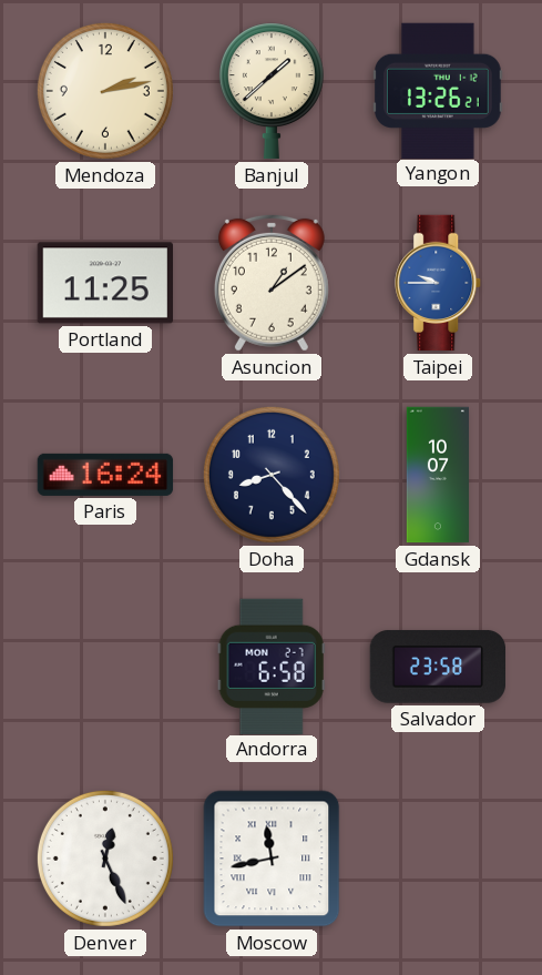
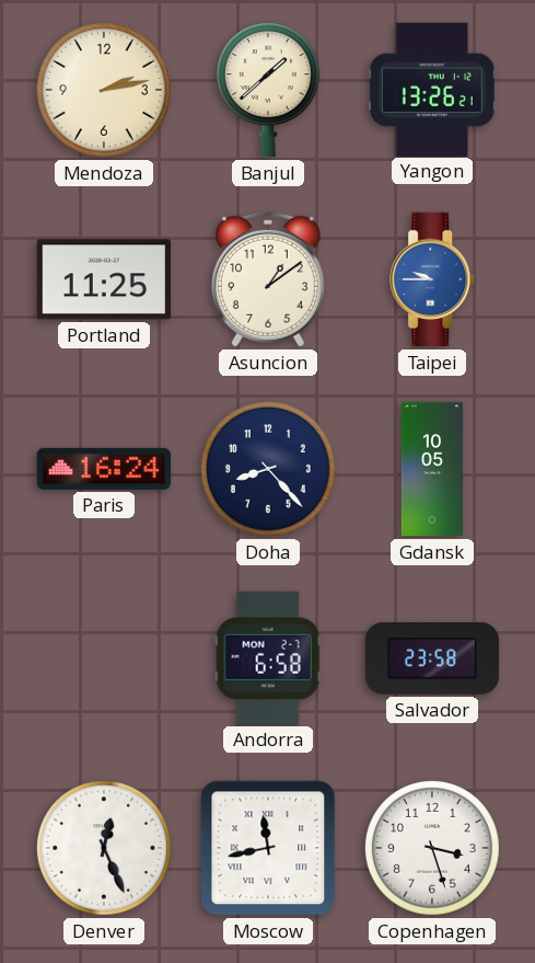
Gdansk: 10:07 -> 10:05 (431, 469)
Copenhagen: none -> 3:27 (432, 848)
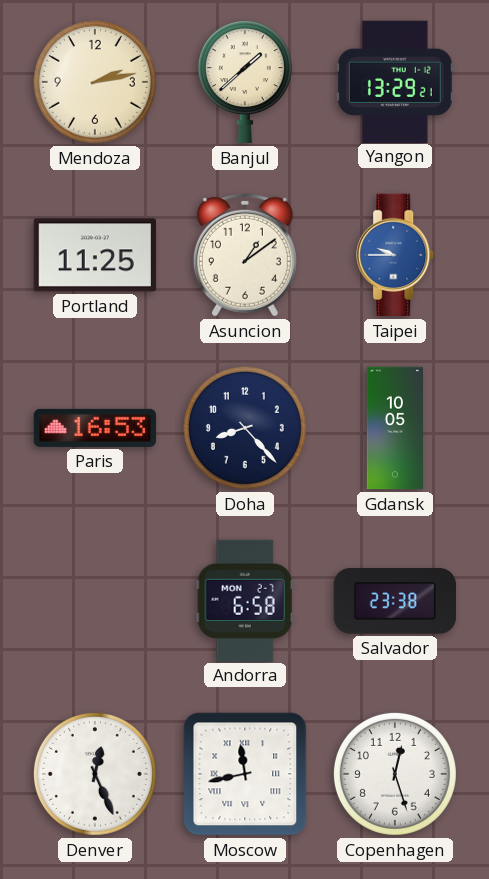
Yangon: 13:26 -> 13:29 (396, 81)
Paris: 16:24 -> 16:53 (95, 428)
Salvador: 23:58 -> 23:38 (395, 601)
Copenhagen: 3:27 -> 12:27 (395, 774)
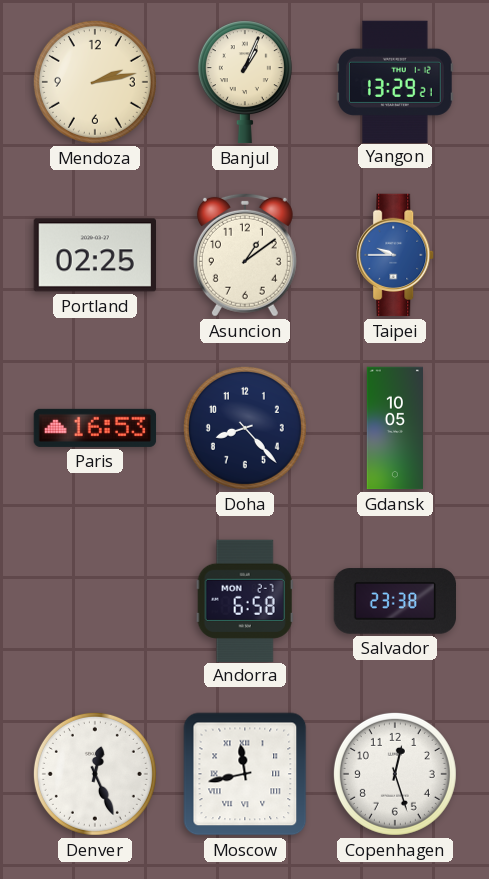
Banjul: 1:38 -> 1:04 (245, 82)
Portland: 11:25 -> 02:25 (94, 255)
